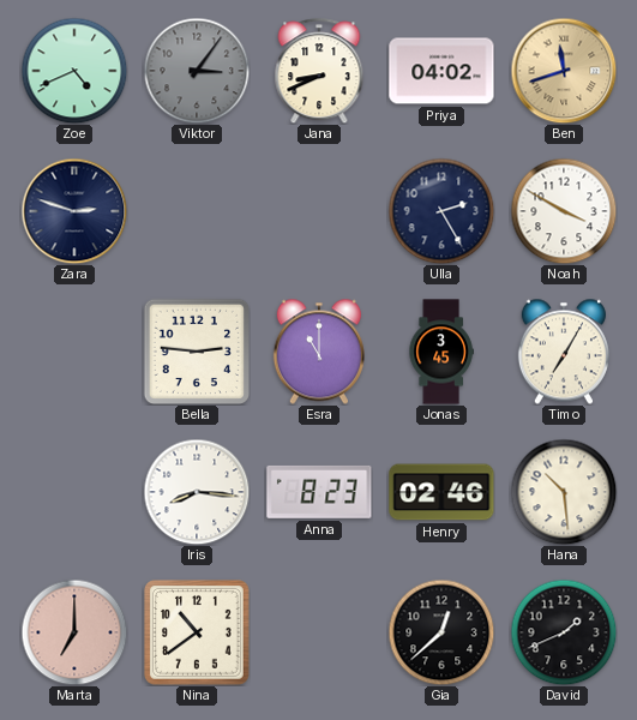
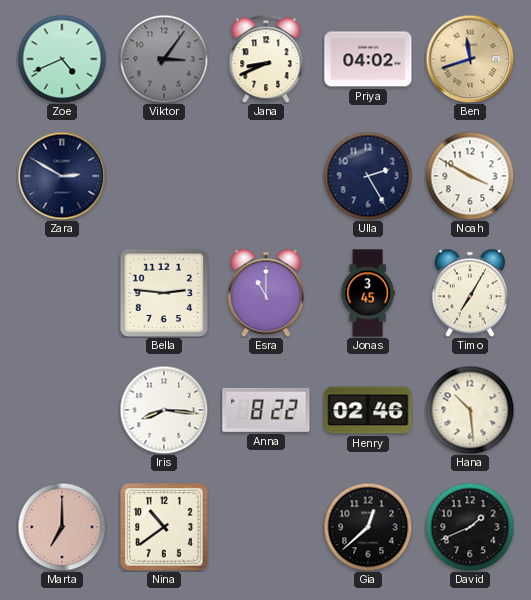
Zara: 2:48 -> 2:50 (62, 176)
Anna: 8:23 -> 8:22 (266, 410)
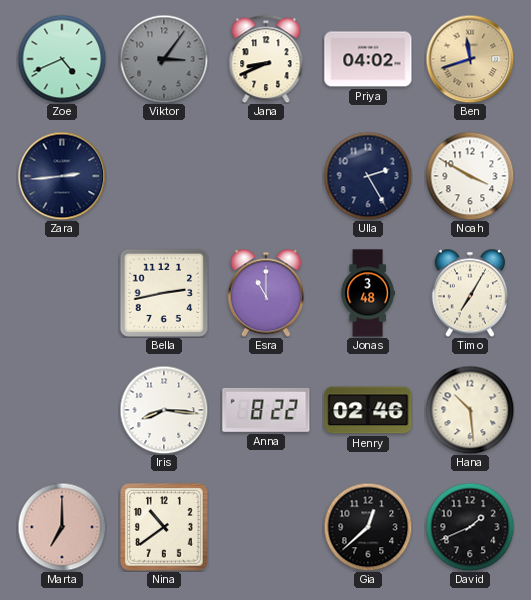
Zara: 2:50 -> 2:44 (62, 176)
Bella: 2:46 -> 2:43 (163, 292)
Jonas: 3:45 -> 3:48 (368, 293)
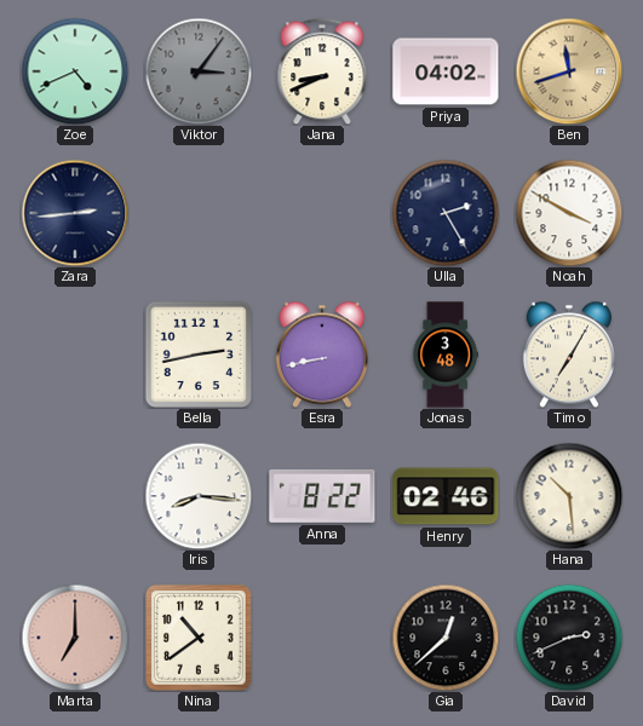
Esra: 11:00 -> 8:43 (322, 355)
David: 1:41 -> 2:41 (569, 638)
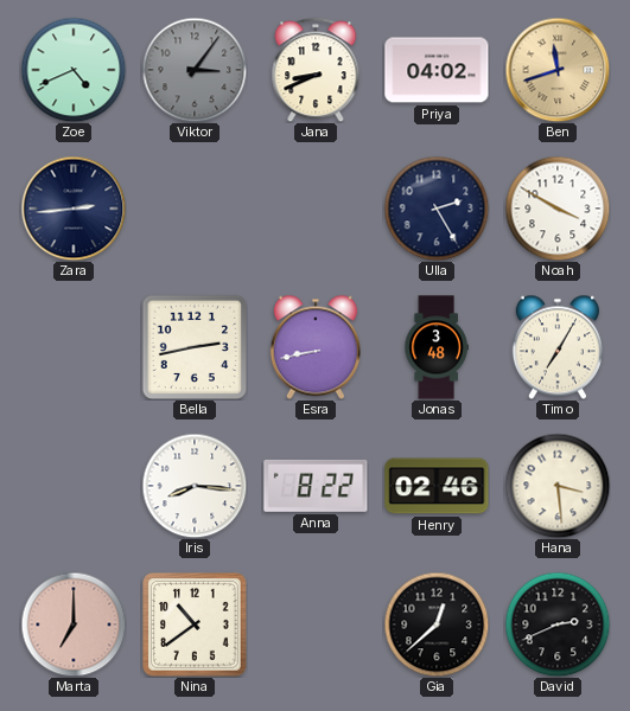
Hana: 10:29 -> 3:29 (558, 486)
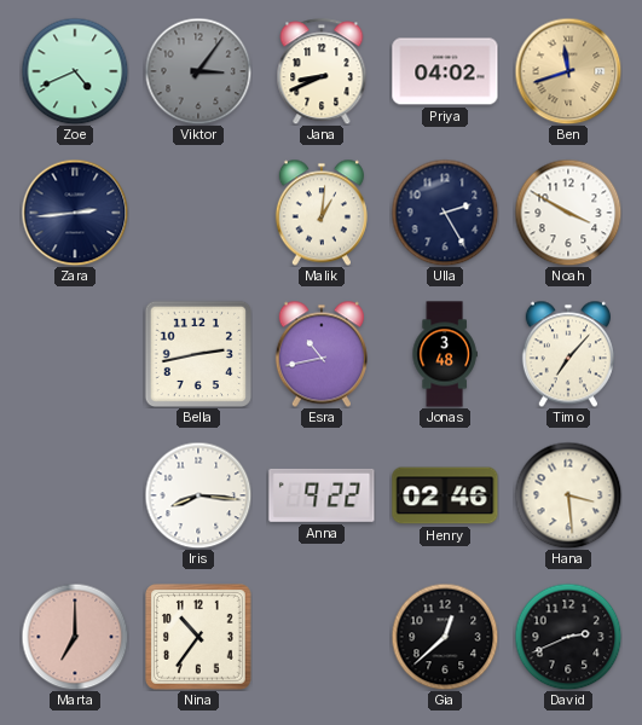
Malik: none -> 1:01 (322, 213)
Esra: 8:43 -> 10:43 (322, 354)
Timo: 7:05 -> 7:07 (568, 354)
Anna: 8:22 -> 9:22 (322, 495)
Nina: 10:39 -> 10:36 (199, 638)
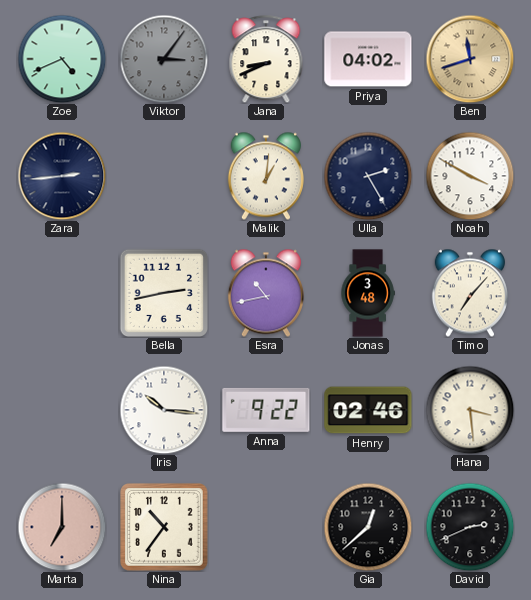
Iris: 8:16 -> 10:16 (164, 410)
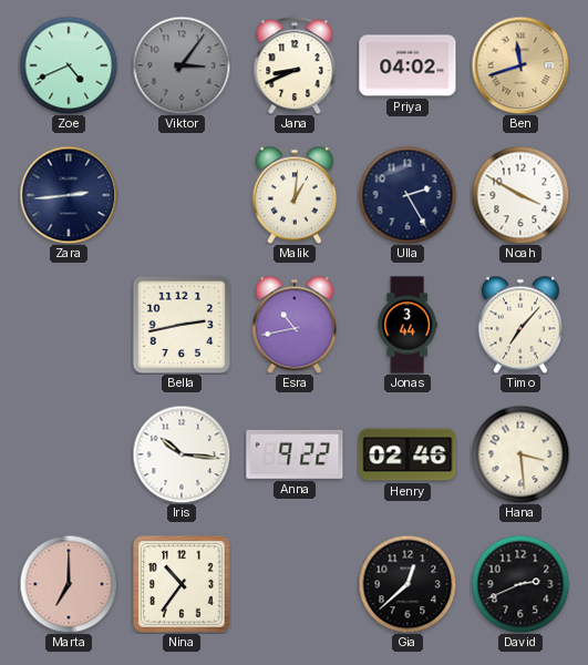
Jonas: 3:48 -> 3:44 (408, 325)
